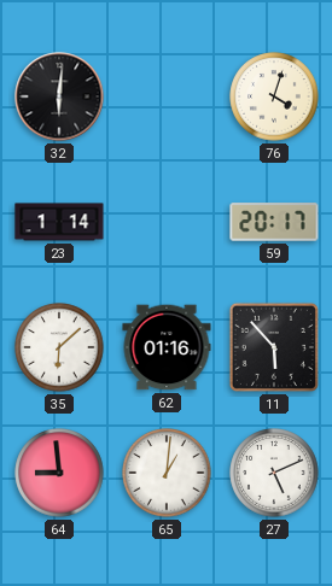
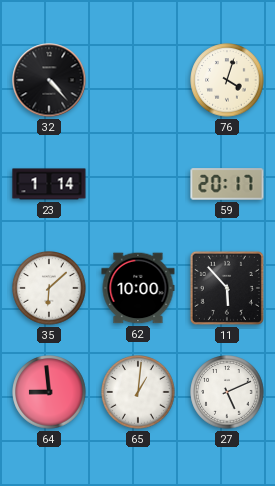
32: 6:01 -> 4:23 (49, 80)
62: 01:16 -> 10:00 (138, 288)
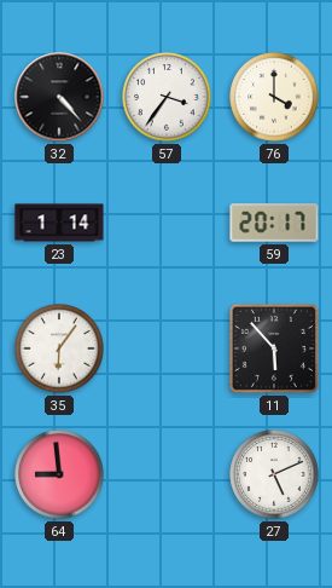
57: none -> 3:36 (167, 97)
76: 4:03 -> 4:00 (274, 97)
35: 6:08 -> 6:06 (59, 348)
62: 10:00 -> none (138, 288)
65: 1:01 -> none (138, 392)
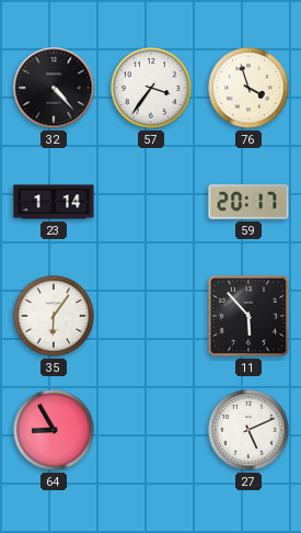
76: 4:00 -> 3:57 (248, 88)
64: 8:59 -> 8:55 (54, 430)
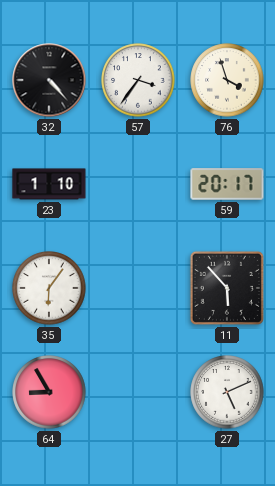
23: 1:14 -> 1:10 (49, 184)
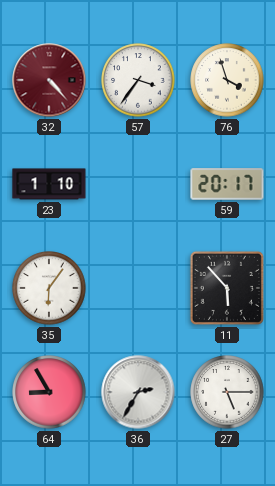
32 dial: black -> burgundy (49, 80)
36: none -> 2:35 (138, 392)
27: 5:11 -> 5:15 (227, 392)
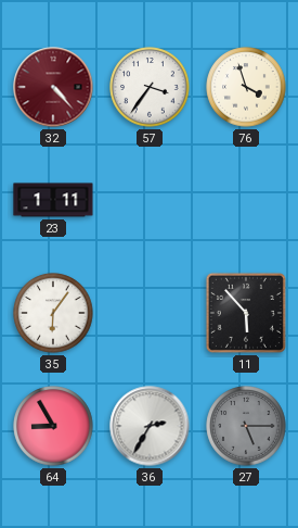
23: 1:10 -> 1:11 (53, 200)
59: 20:17 -> none (227, 184)
27 dial: white -> grey (246, 426)
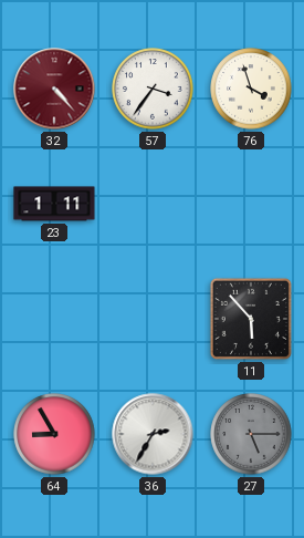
35: 6:06 -> none (53, 313)
